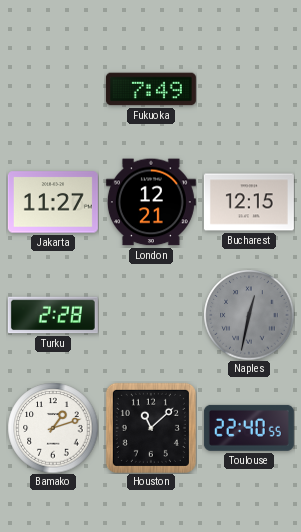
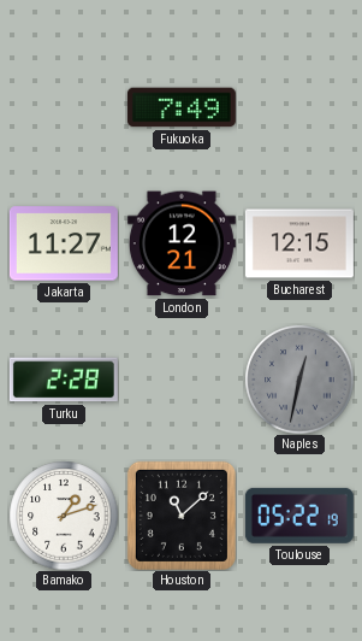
Toulouse: 22:40 -> 05:22 (299, 516)
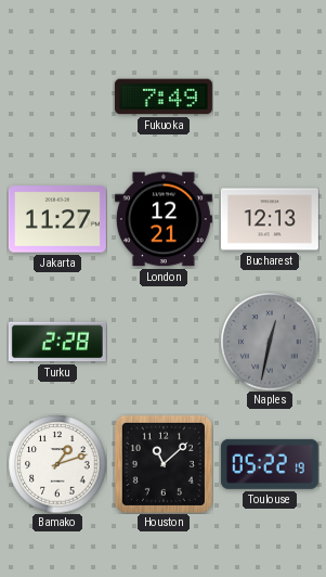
Bucharest: 12:15 -> 12:13 (270, 219)
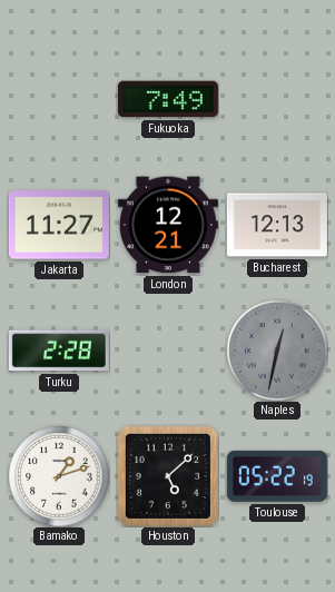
Houston: 11:08 -> 5:08 (168, 476)
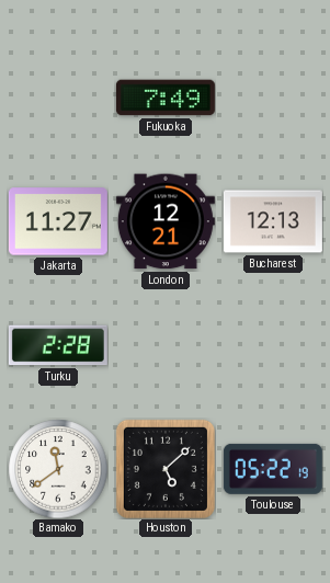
Naples: 12:32 -> none (277, 351)
Bamako: 1:12 -> 11:39 (58, 469)
